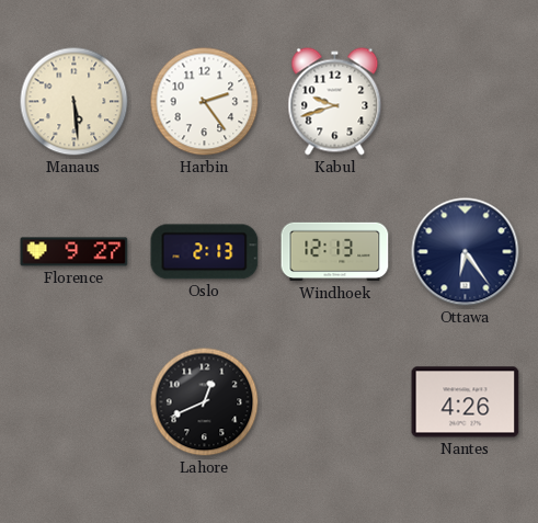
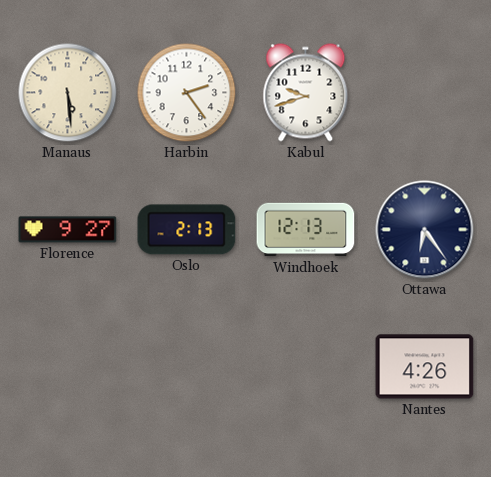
Lahore: 12:41 -> none (205, 402)
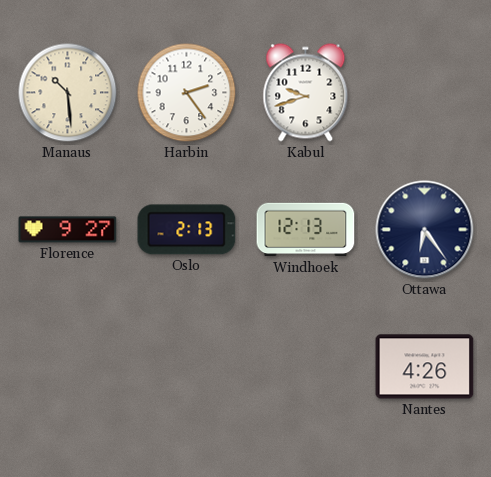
Manaus: 5:29 -> 10:29 (68, 93)
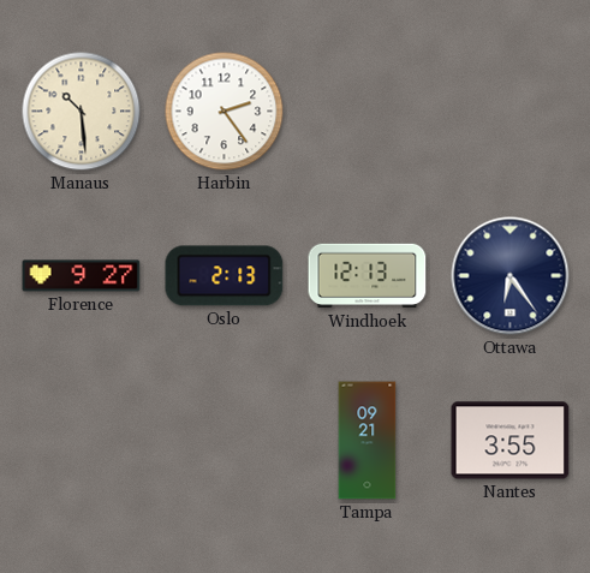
Kabul: 9:42 -> none (306, 93)
Tampa: none -> 09:21 (368, 441)
Nantes: 4:26 -> 3:55 (511, 441)
